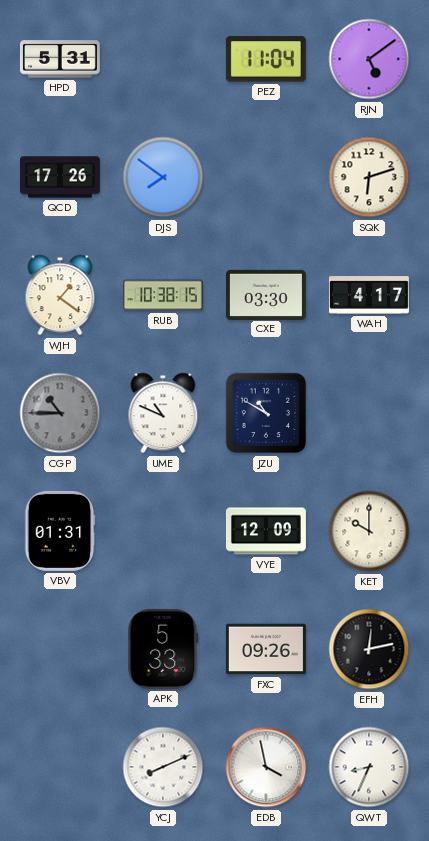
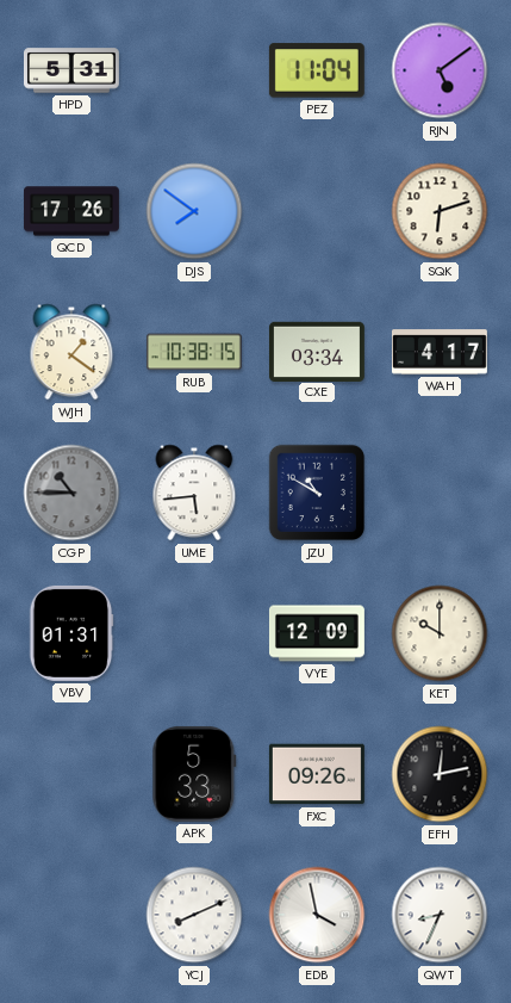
CXE: 03:30 -> 03:34 (317, 351)
UME: 10:49 -> 5:44 (194, 493)
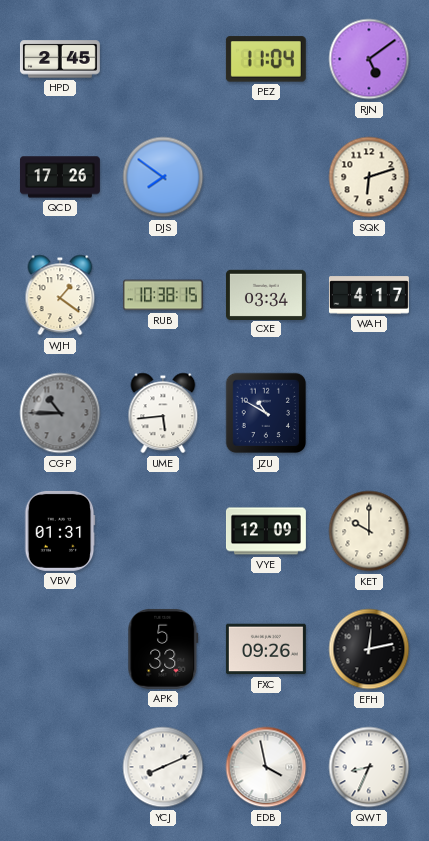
HPD: 5:31 -> 2:45 (60, 59)
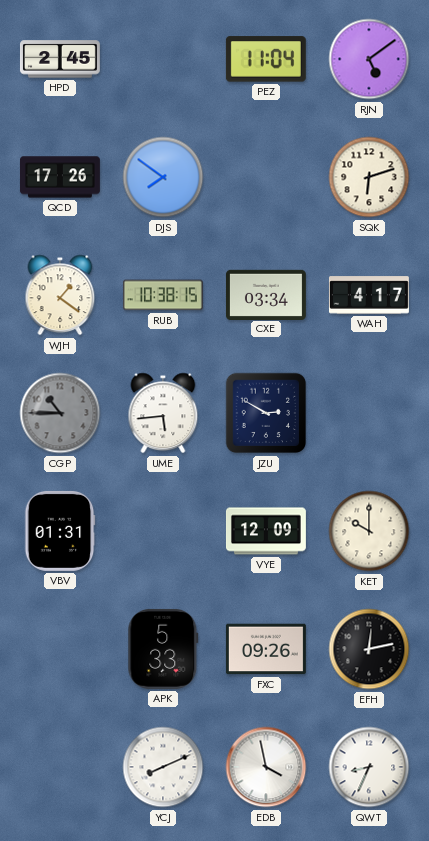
JZU: 10:50 -> 2:50 (266, 413)
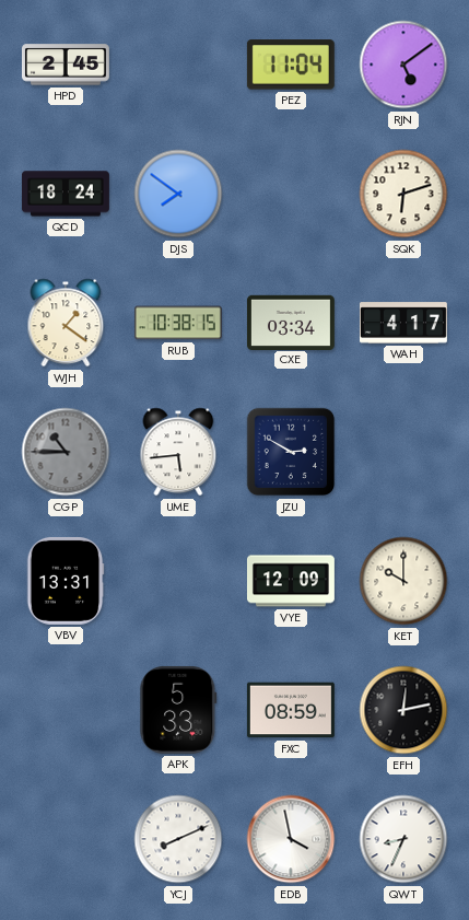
QCD: 17:26 -> 18:24 (66, 194)
VBV: 01:31 -> 13:31 (66, 581)
FXC: 09:26 -> 08:59 (291, 710)
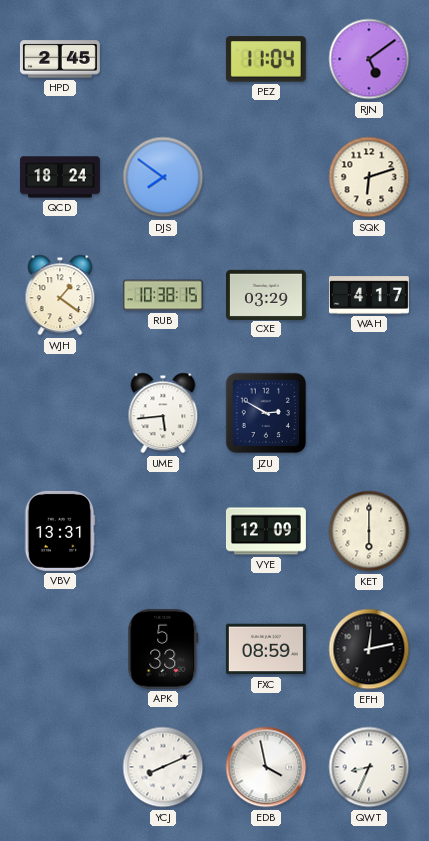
CXE: 03:34 -> 03:29 (266, 294)
CGP: 10:45 -> none (66, 452)
KET: 10:00 -> 6:00 (369, 531)
